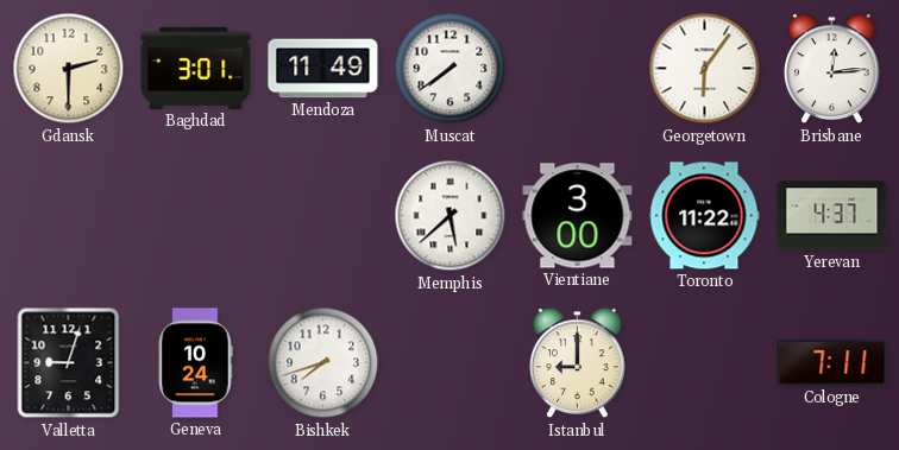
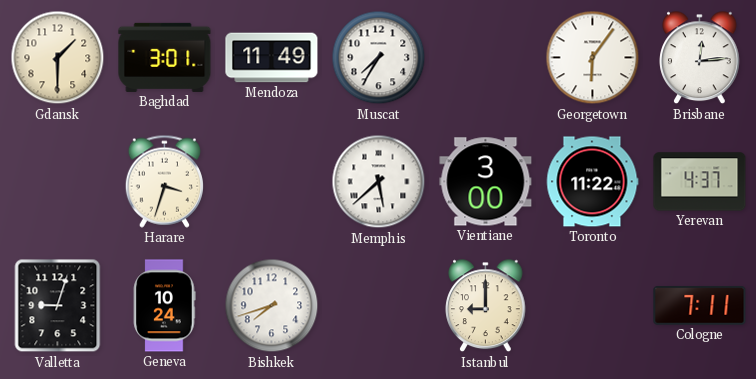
Gdansk: 2:30 -> 1:30 (58, 58)
Muscat: 7:39 -> 7:35 (379, 58)
Harare: none -> 3:33 (164, 181)
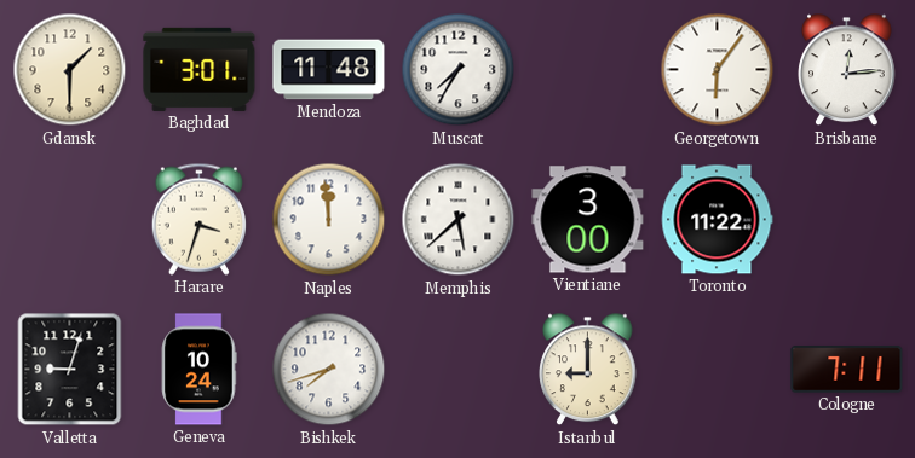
Mendoza: 11:49 -> 11:48 (329, 70)
Naples: none -> 11:59 (329, 220)
Yerevan: 4:37 -> none (700, 182)
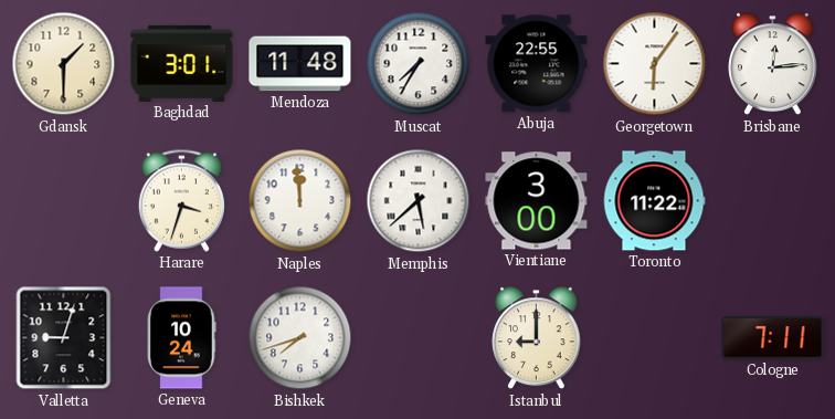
Abuja: none -> 22:55 (537, 64)
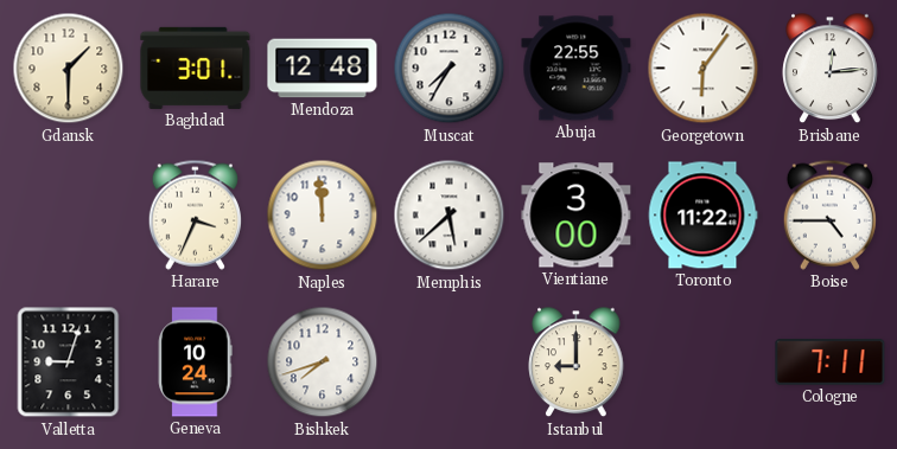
Mendoza: 11:48 -> 12:48 (323, 69)
Harare: 3:33 -> 3:34 (195, 214)
Boise: none -> 4:45 (829, 214)
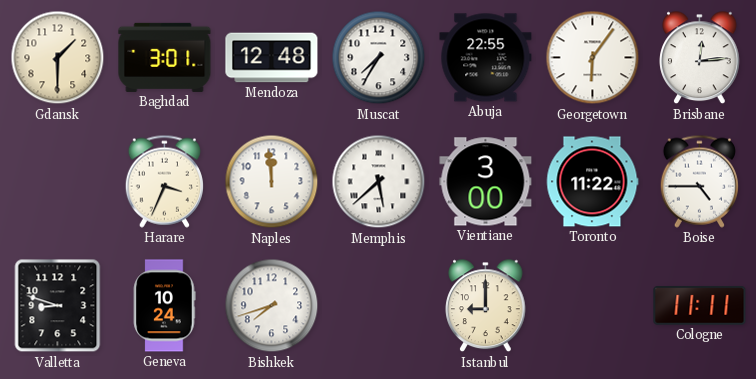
Valletta: 9:03 -> 8:48 (58, 306)
Cologne: 7:11 -> 11:11 (700, 306)
